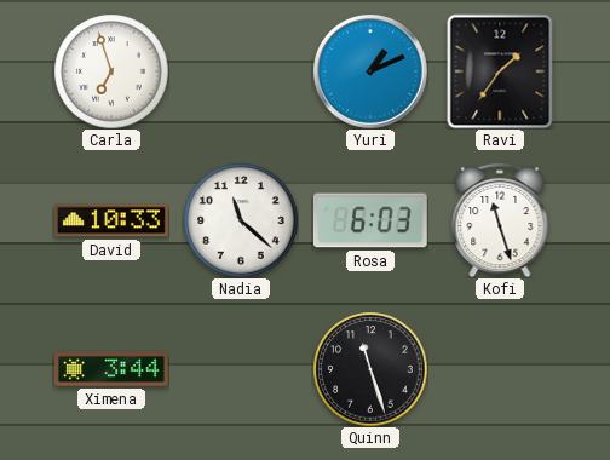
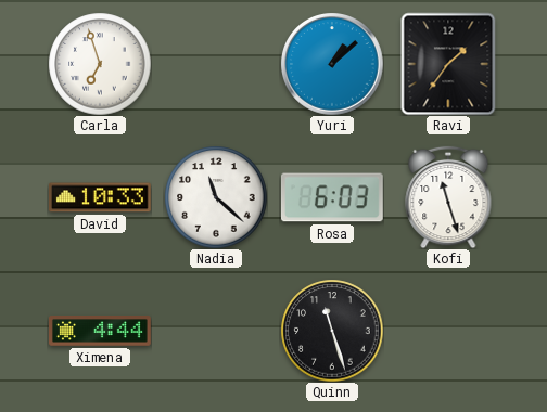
Yuri: 1:11 -> 1:08 (332, 64)
Ximena: 3:44 -> 4:44 (101, 331)
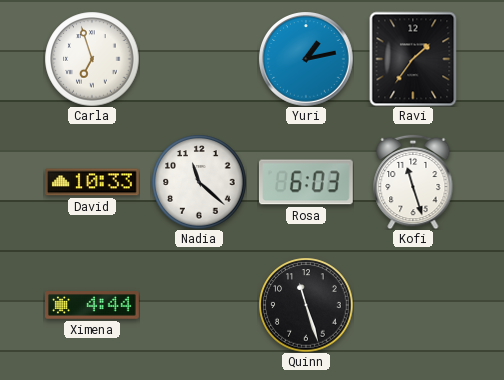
Yuri: 1:08 -> 1:13 (306, 59)
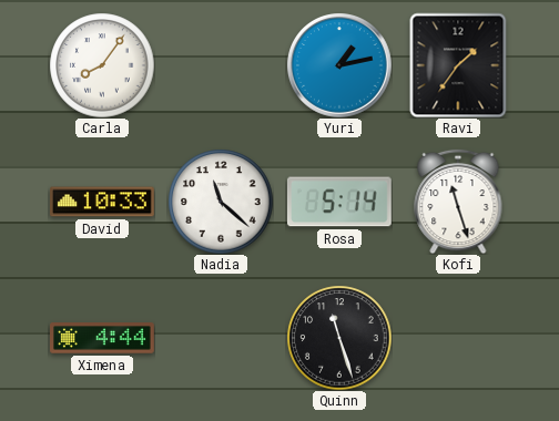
Carla: 6:57 -> 8:06 (102, 65)
Rosa: 6:03 -> 5:14 (339, 202)
